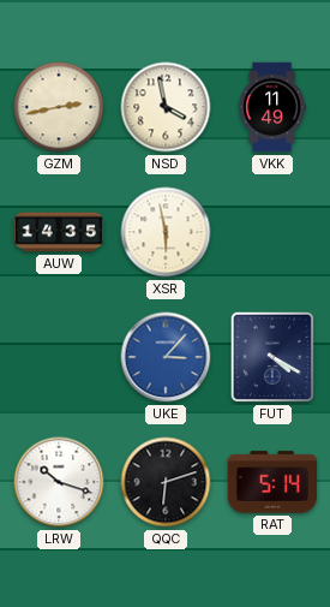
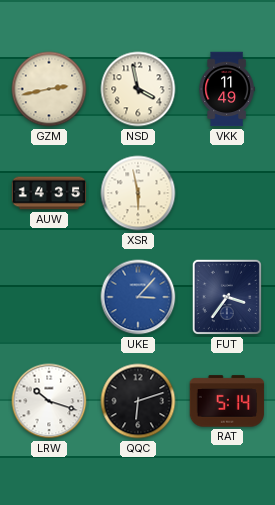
FUT: 4:20 -> 3:36 (227, 297)
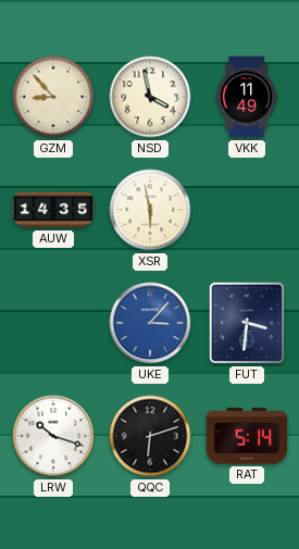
GZM: 2:43 -> 8:53 (53, 97)
FUT: 3:36 -> 3:31 (247, 323)
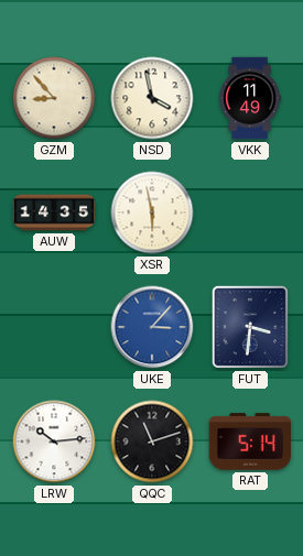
LRW: 10:18 -> 10:14 (54, 441)
QQC: 6:12 -> 11:12 (152, 441)
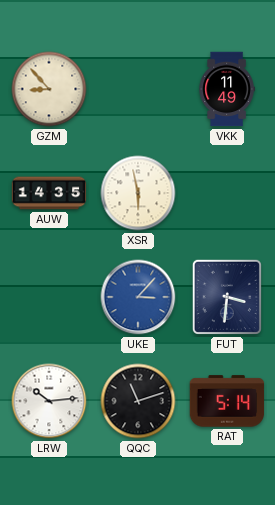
NSD: 3:58 -> none (152, 98)
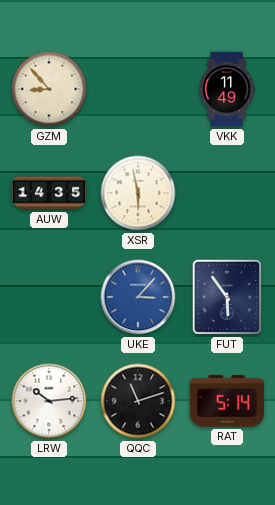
FUT: 3:31 -> 5:54 (227, 297)
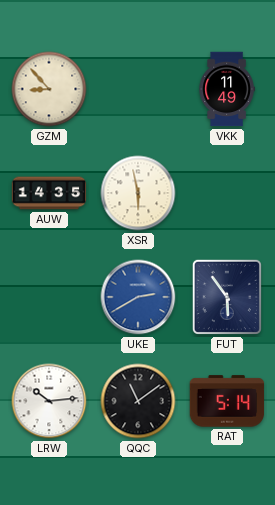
UKE: 3:07 -> 2:40 (138, 297)
QQC: 11:12 -> 11:09 (138, 401)
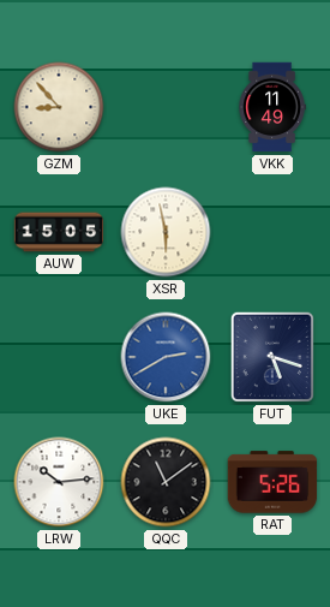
AUW: 14:35 -> 15:05 (59, 232)
FUT: 5:54 -> 5:18 (272, 357)
RAT: 5:14 -> 5:26 (272, 482)
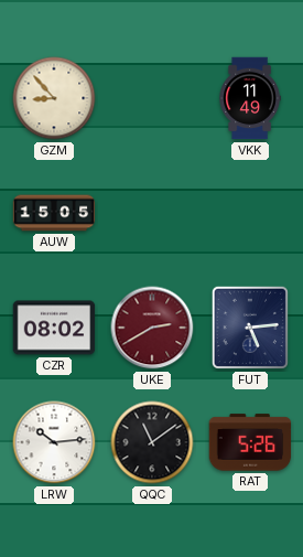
XSR: 5:58 -> none (166, 232)
CZR: none -> 08:02 (54, 328)
UKE dial: blue -> burgundy (152, 328)
FUT: 5:18 -> 5:14 (250, 328)
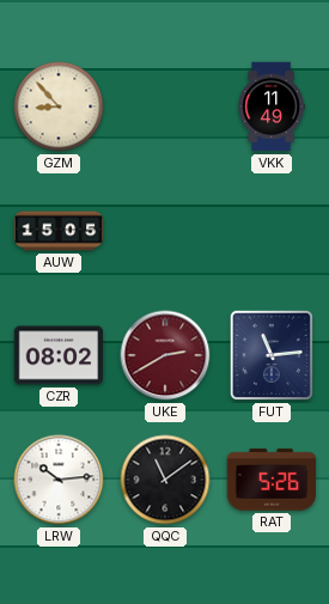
FUT: 5:14 -> 11:14 (272, 355)
